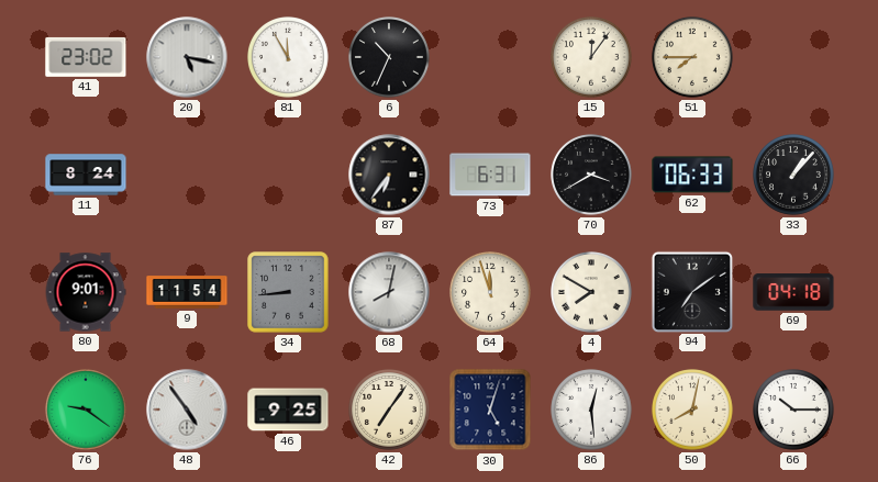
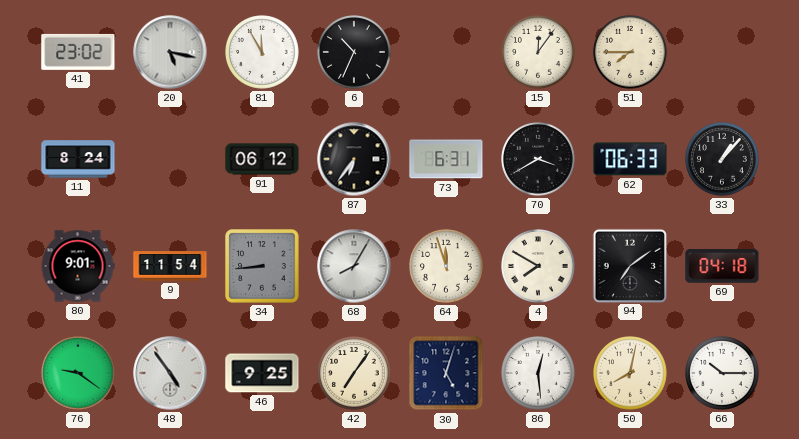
91: none -> 06:12 (262, 159)
68: 8:02 -> 8:05 (354, 266)
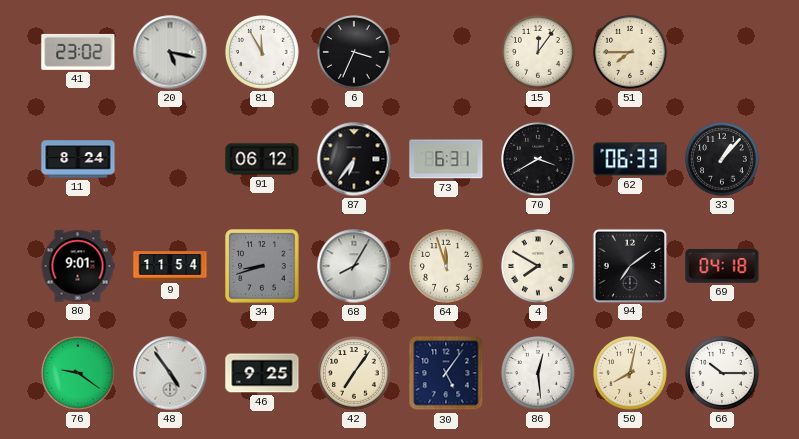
6: 10:34 -> 3:34 (354, 52)
34: 8:44 -> 8:42 (262, 266)
30: 5:03 -> 5:06 (446, 373)
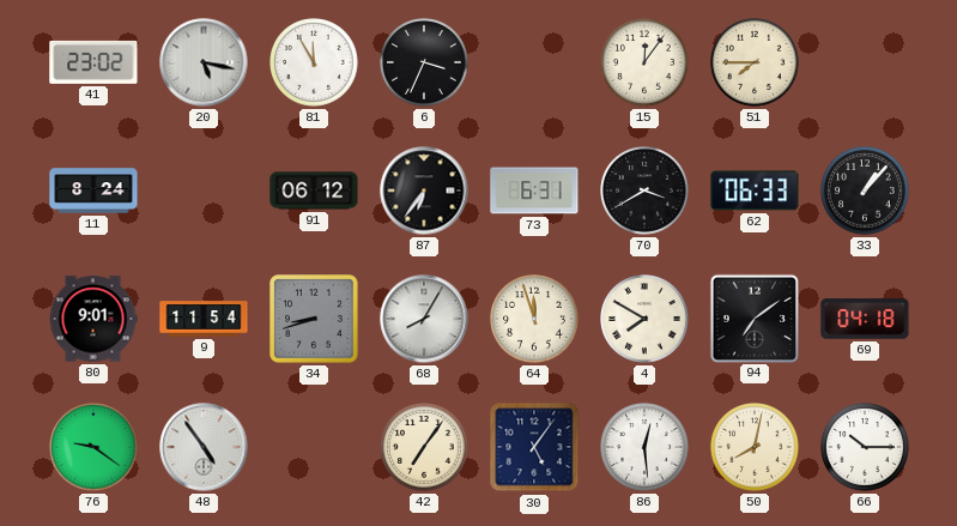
46: 9:25 -> none (262, 373)
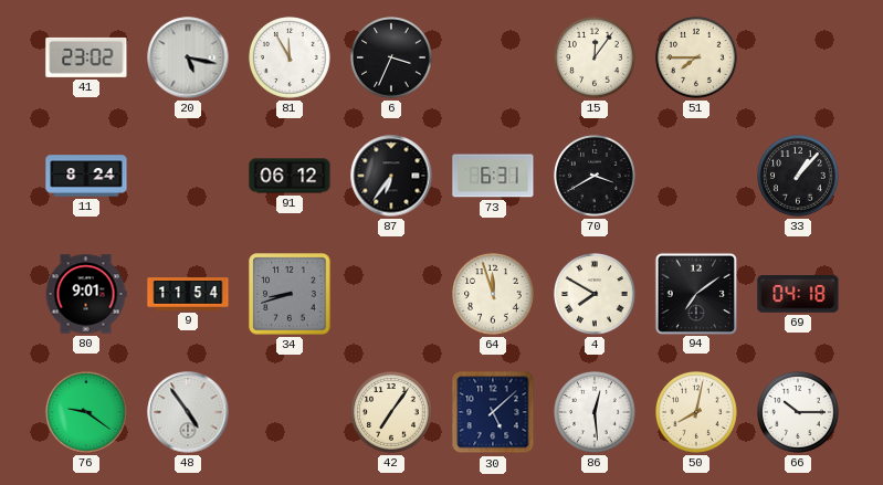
62: 06:33 -> none (755, 191)
68: 8:05 -> none (424, 319)
30: 5:06 -> 5:08 (493, 412)
